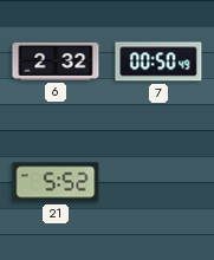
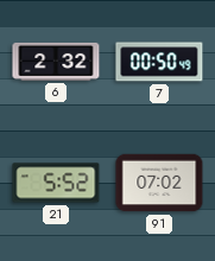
91: none -> 07:02 (159, 183)
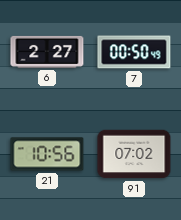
6: 2:32 -> 2:27 (47, 52)
21: 5:52 -> 10:56 (47, 154)
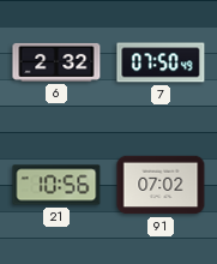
6: 2:27 -> 2:32 (56, 62)
7: 00:50 -> 07:50 (161, 62)
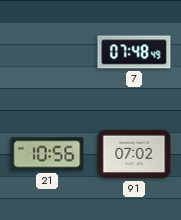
6: 2:32 -> none (56, 62)
7: 07:50 -> 07:48 (134, 52)
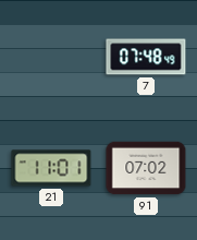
21: 10:56 -> 11:01 (51, 168)
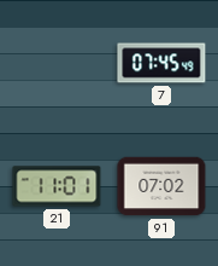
7: 07:48 -> 07:45 (161, 63)
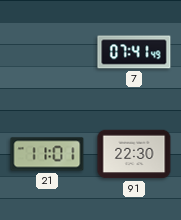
7: 07:45 -> 07:41 (134, 52)
91: 07:02 -> 22:30 (134, 154)
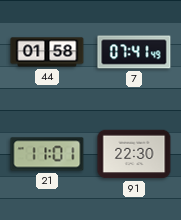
44: none -> 01:58 (47, 52)
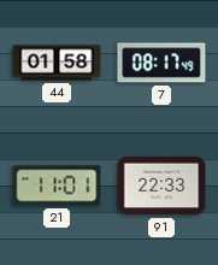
7: 07:41 -> 08:17 (161, 63)
91: 22:30 -> 22:33 (161, 185)
